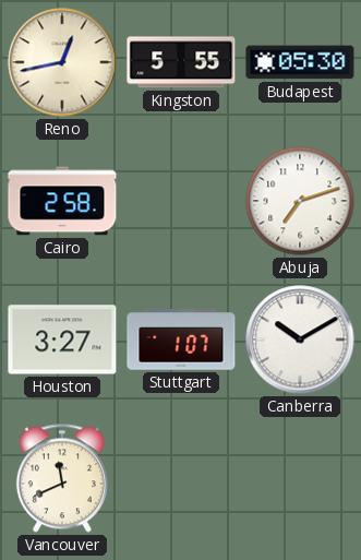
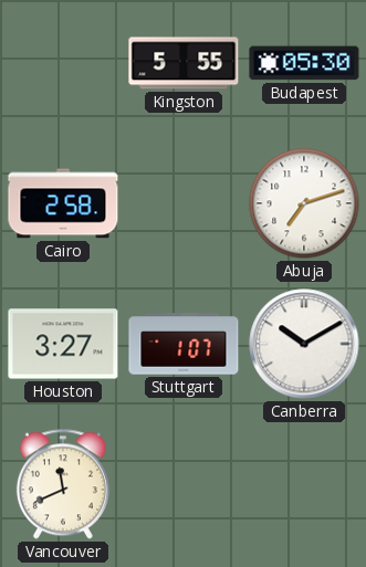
Reno: 12:43 -> none (62, 62)
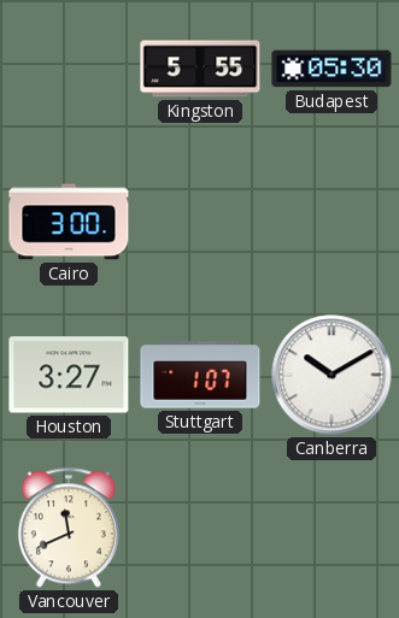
Cairo: 2:58 -> 3:00 (69, 222)
Abuja: 7:12 -> none (304, 203)
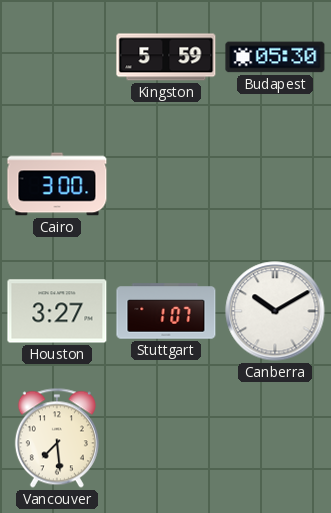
Kingston: 5:55 -> 5:59 (166, 57)
Vancouver: 11:41 -> 7:29 (57, 438)
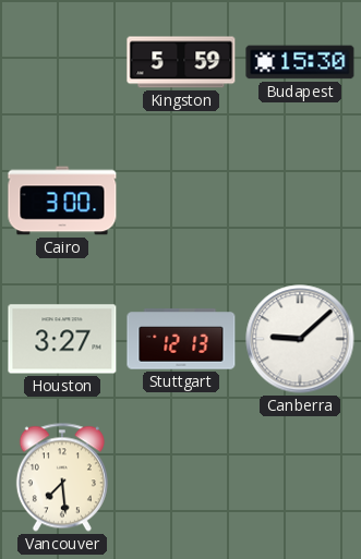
Budapest: 05:30 -> 15:30 (300, 62)
Stuttgart: 1:07 -> 12:13 (181, 339)
Canberra: 10:10 -> 9:08 (300, 339)
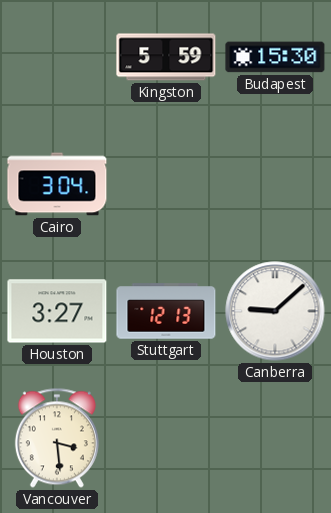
Cairo: 3:00 -> 3:04 (57, 184)
Vancouver: 7:29 -> 3:29 (57, 438)
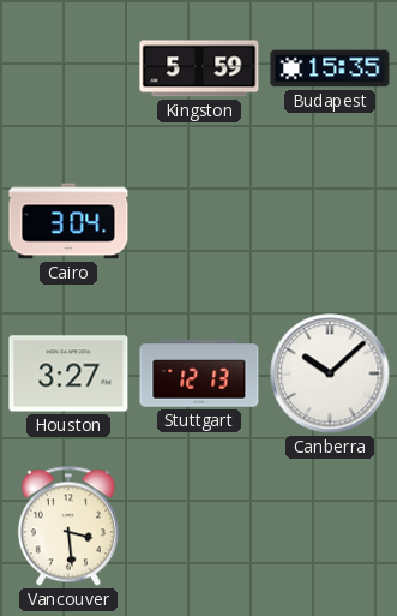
Budapest: 15:30 -> 15:35 (330, 68)
Canberra: 9:08 -> 10:08 (330, 373)
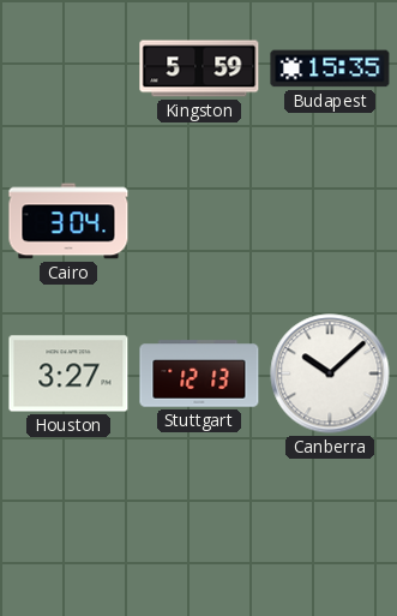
Vancouver: 3:29 -> none (68, 526)
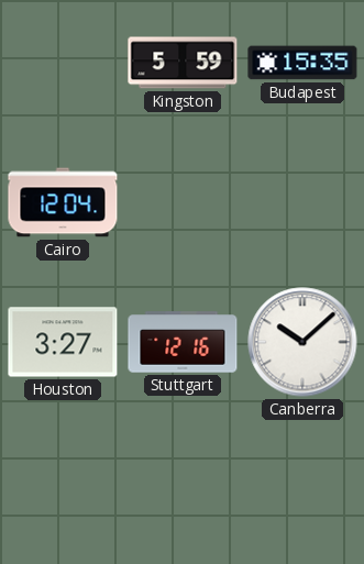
Cairo: 3:04 -> 12:04 (63, 202)
Stuttgart: 12:13 -> 12:16 (183, 342)
